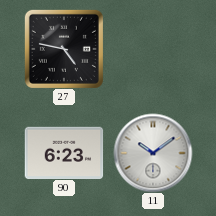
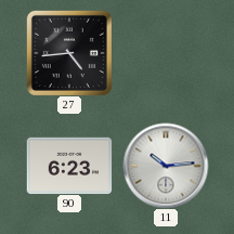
27: 4:47 -> 4:44 (69, 53)
11: 10:09 -> 10:14 (166, 166)
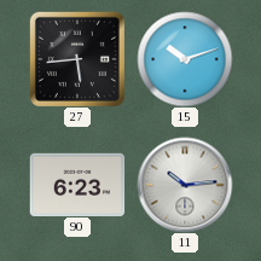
27: 4:44 -> 5:44 (77, 59)
15: none -> 10:12 (185, 59)
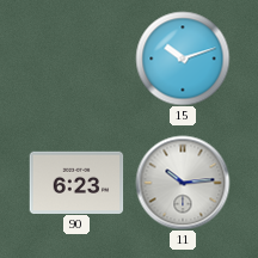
27: 5:44 -> none (77, 59)
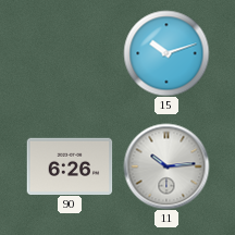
90: 6:23 -> 6:26 (70, 165)
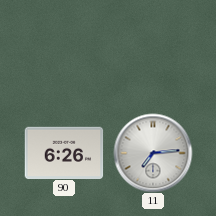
15: 10:12 -> none (166, 53)
11: 10:14 -> 7:14 (153, 153)
